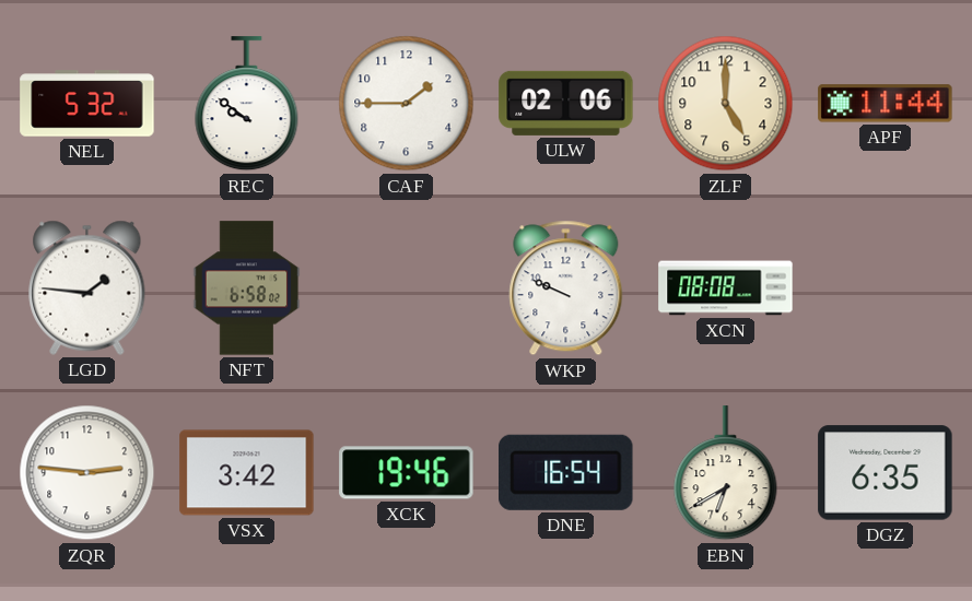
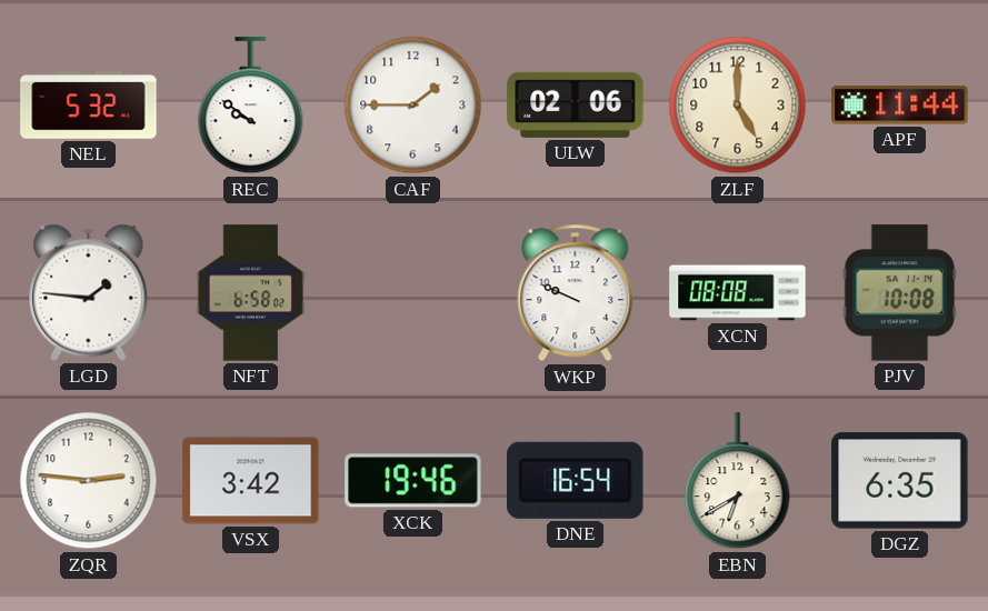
PJV: none -> 10:08 (899, 293)
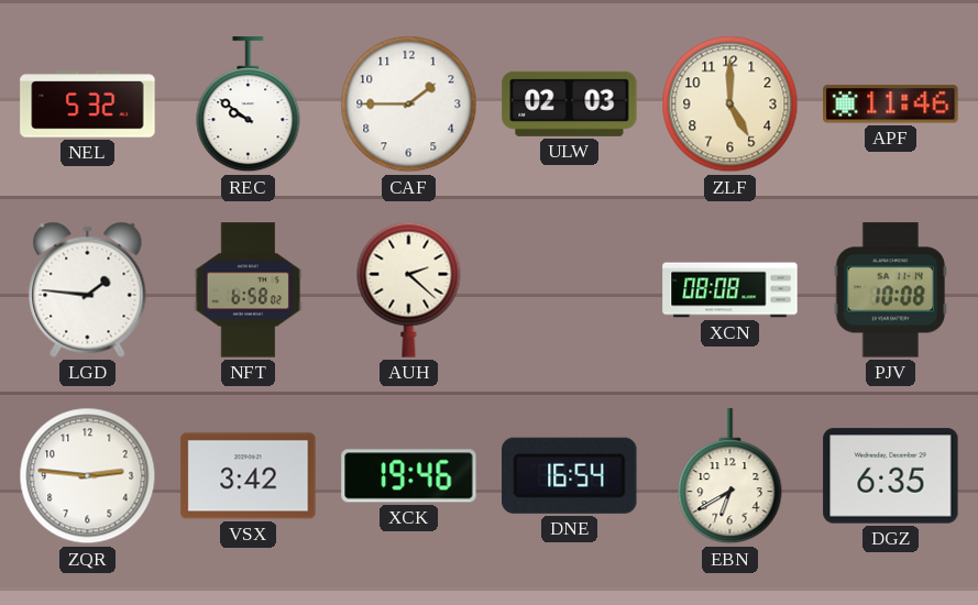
ULW: 02:06 -> 02:03 (570, 103)
APF: 11:44 -> 11:46 (891, 105)
AUH: none -> 2:22 (409, 289)
WKP: 9:49 -> none (576, 293)
